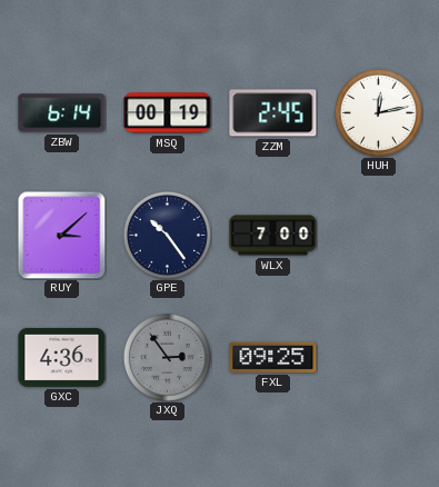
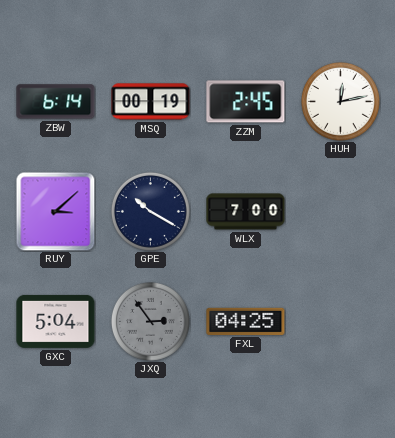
GPE: 10:24 -> 10:20 (150, 211)
GXC: 4:36 -> 5:04 (56, 321)
FXL: 09:25 -> 04:25 (246, 321)
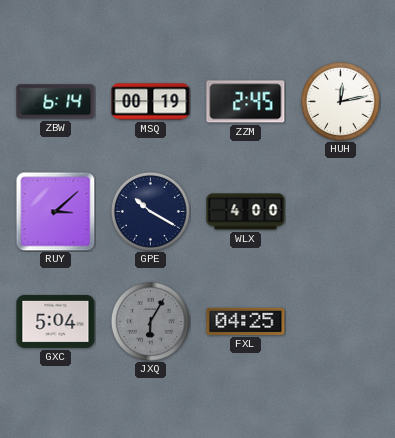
WLX: 7:00 -> 4:00 (246, 212)
JXQ: 2:54 -> 6:05 (150, 321)
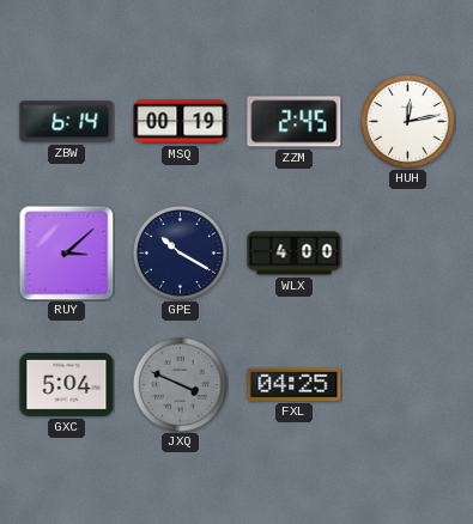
JXQ: 6:05 -> 3:49 (180, 384)
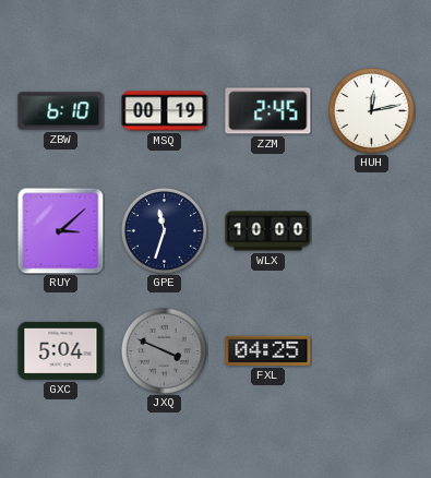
ZBW: 6:14 -> 6:10 (61, 111)
GPE: 10:20 -> 11:33 (164, 230)
WLX: 4:00 -> 10:00 (268, 231)
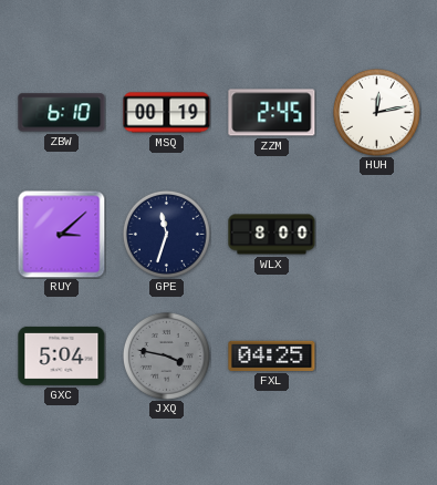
WLX: 10:00 -> 8:00 (272, 235)
JXQ: 3:49 -> 3:47 (166, 355)
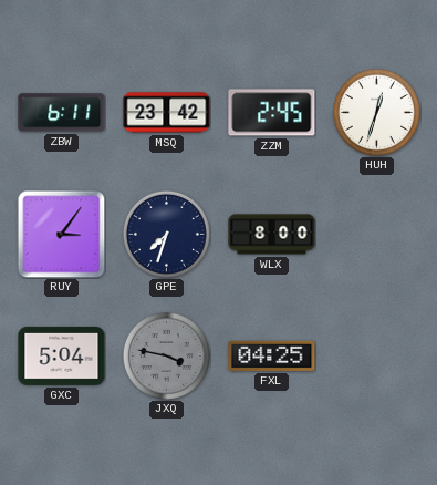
ZBW: 6:10 -> 6:11 (62, 113)
MSQ: 00:19 -> 23:42 (167, 113)
HUH: 12:13 -> 12:33 (376, 112)
RUY: 3:08 -> 3:06 (61, 234)
GPE: 11:33 -> 7:33 (166, 234)
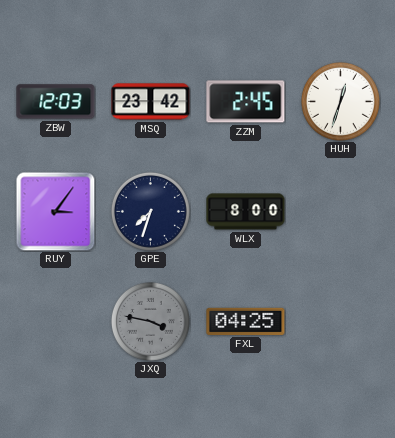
ZBW: 6:11 -> 12:03 (56, 102)
GXC: 5:04 -> none (62, 355)
